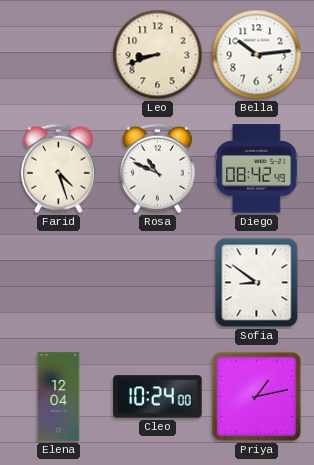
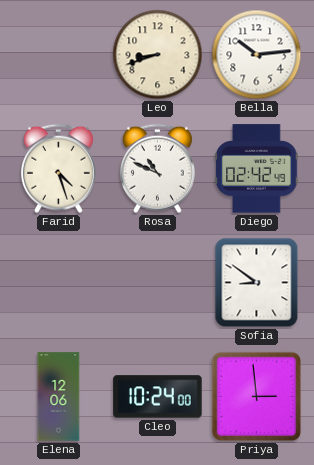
Diego: 08:42 -> 02:42 (257, 169)
Elena: 12:04 -> 12:06 (59, 397)
Priya: 1:13 -> 2:59 (257, 397)
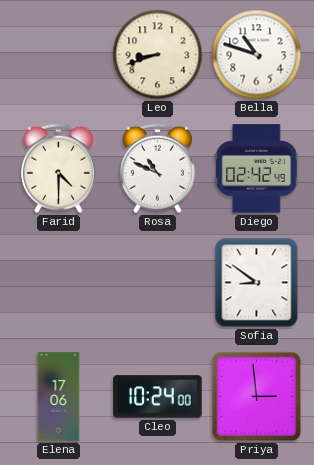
Bella: 10:14 -> 10:48 (257, 55)
Farid: 4:27 -> 4:30 (58, 169)
Elena: 12:06 -> 17:06 (59, 397)
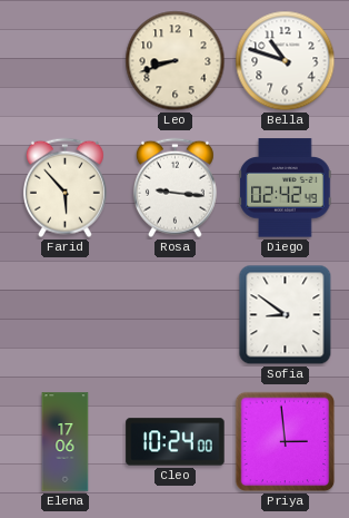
Farid: 4:30 -> 5:53 (64, 188)
Rosa: 10:49 -> 9:16 (174, 188)
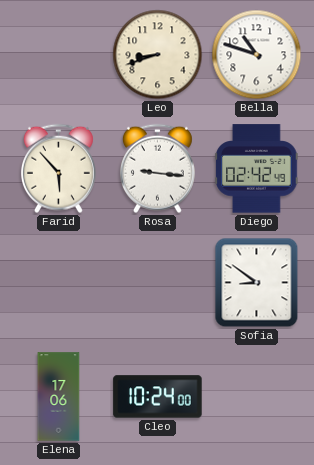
Priya: 2:59 -> none (286, 442)
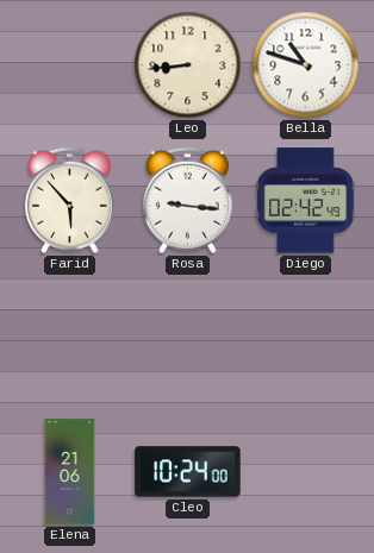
Leo: 8:42 -> 8:44 (188, 65)
Sofia: 8:51 -> none (257, 283)
Elena: 17:06 -> 21:06 (70, 472)
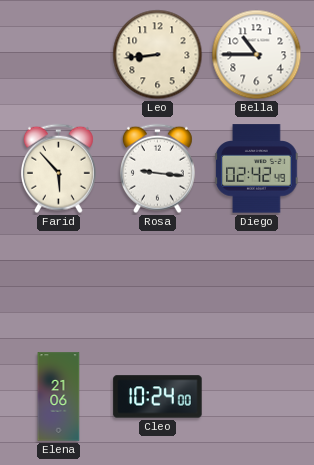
Bella: 10:48 -> 10:45 (257, 55)
